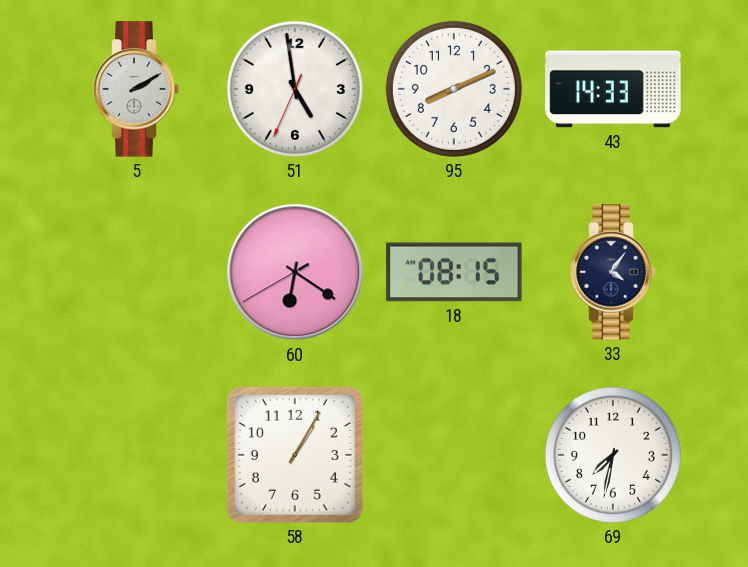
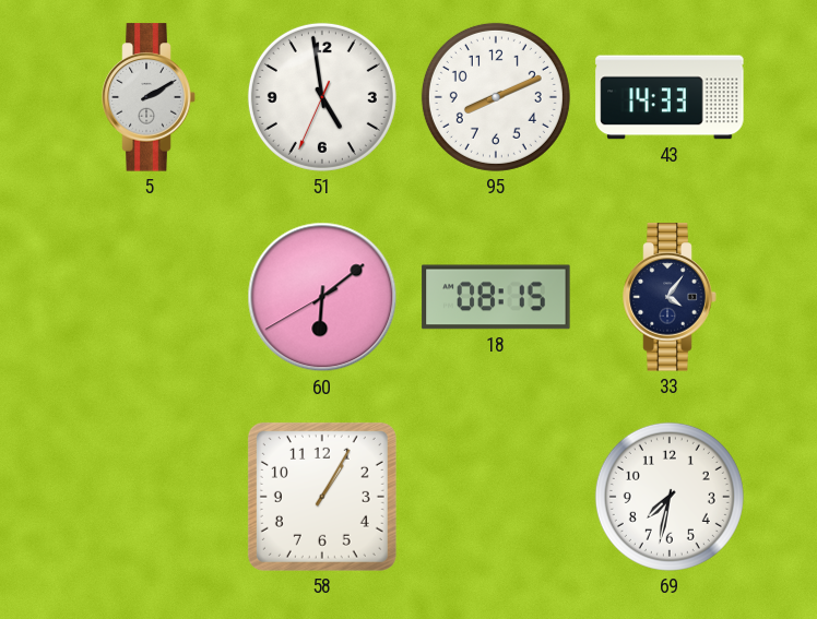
60: 6:20 -> 6:08 (322, 297)
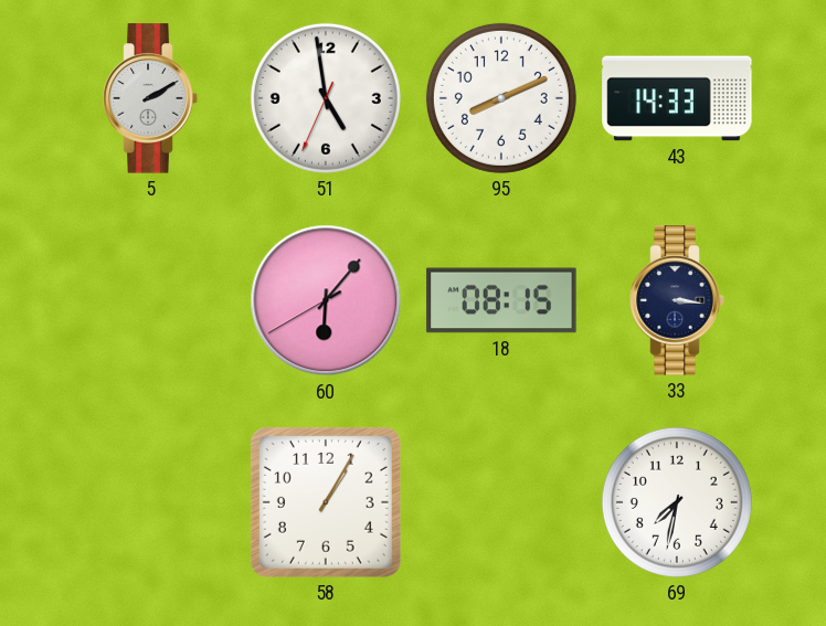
60: 6:08 -> 6:06 (326, 300)
33: 4:06 -> 3:16 (677, 300)
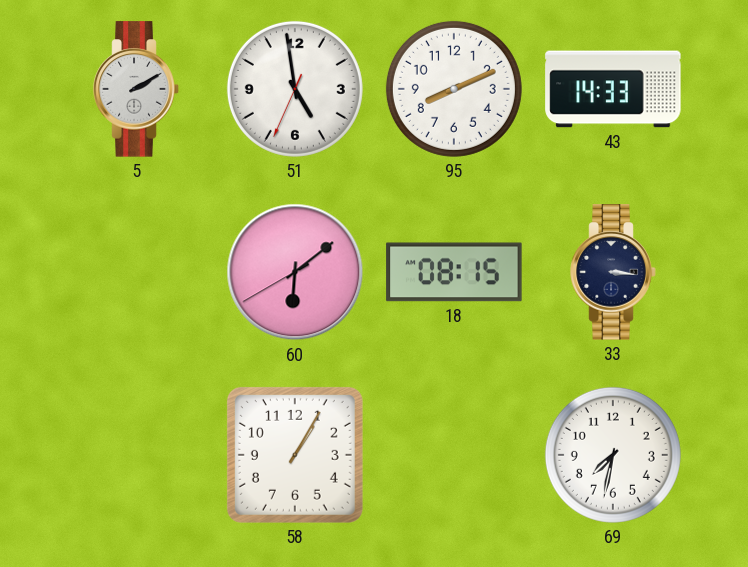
60: 6:06 -> 6:08 (295, 272)
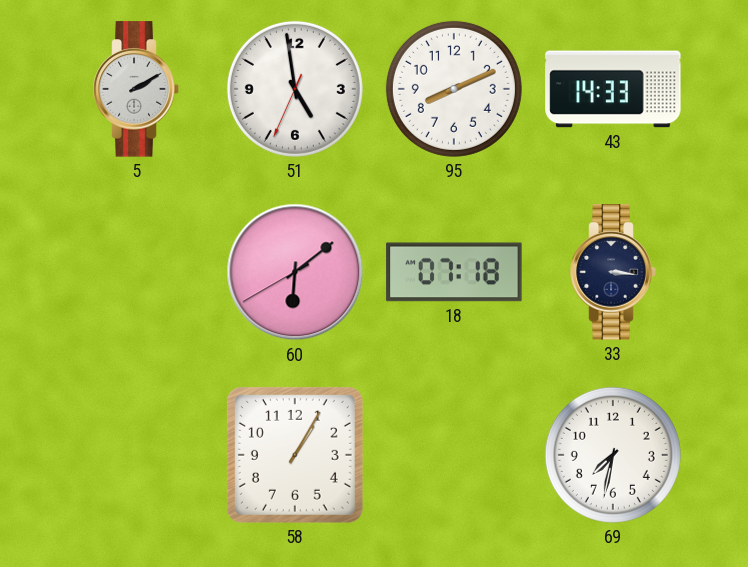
18: 08:15 -> 07:18 (454, 272)
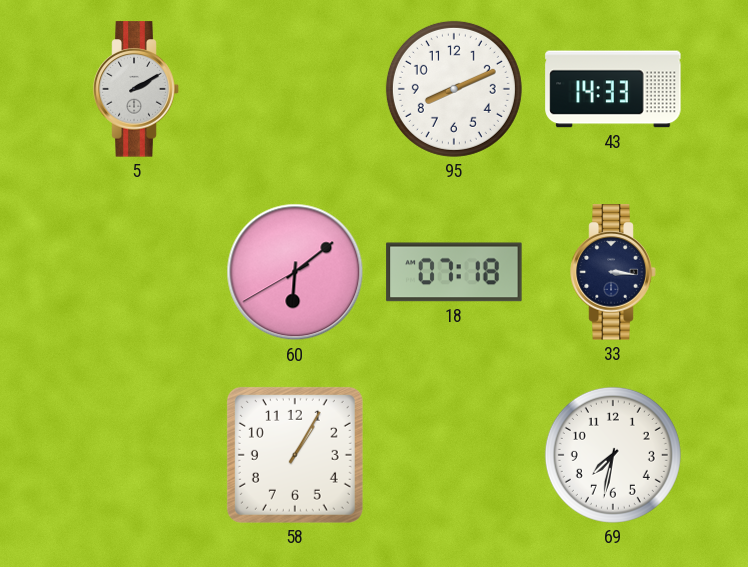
51: 4:58 -> none (295, 89)
